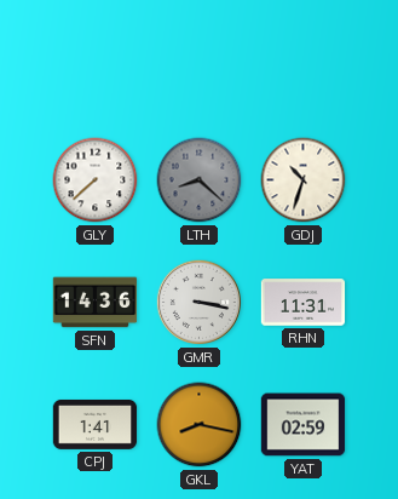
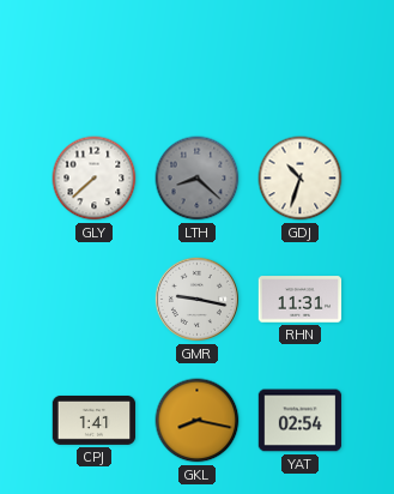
SFN: 14:36 -> none (96, 303)
GMR: 3:17 -> 9:17 (196, 299)
YAT: 02:59 -> 02:54 (301, 421)
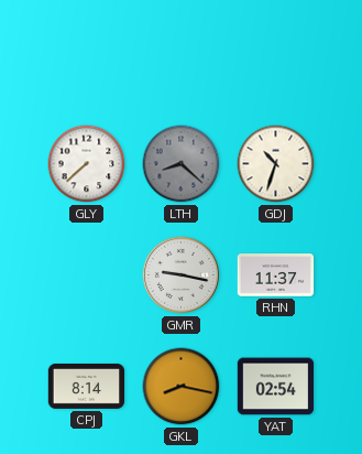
RHN: 11:31 -> 11:37 (276, 275)
CPJ: 1:41 -> 8:14 (87, 386)
